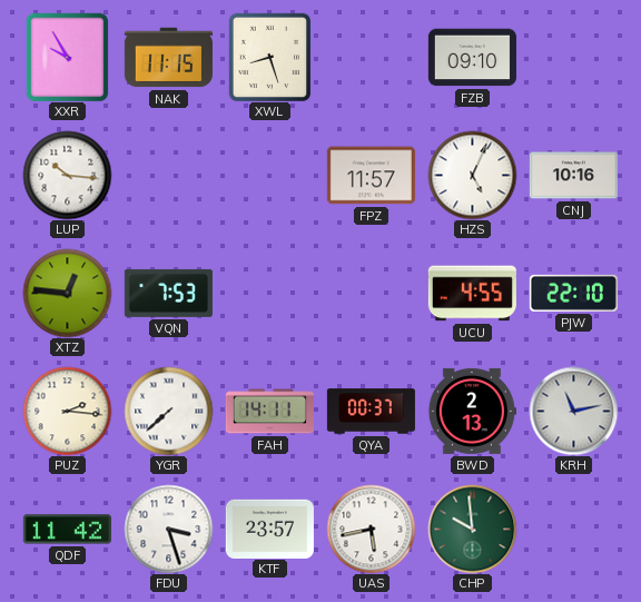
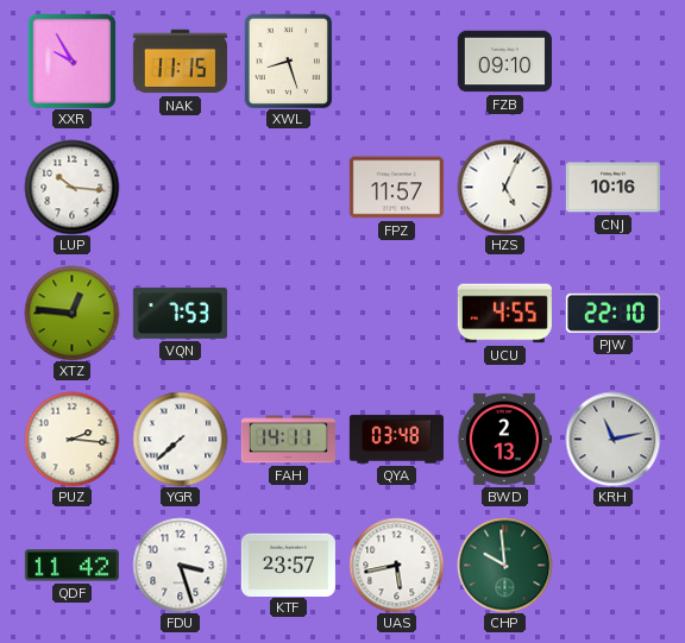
QYA: 00:37 -> 03:48 (396, 440)
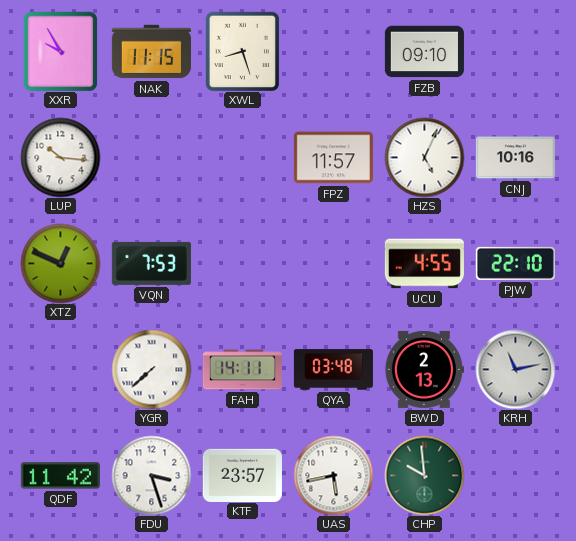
XTZ: 12:46 -> 12:49 (60, 263)
PUZ: 2:16 -> none (71, 439)
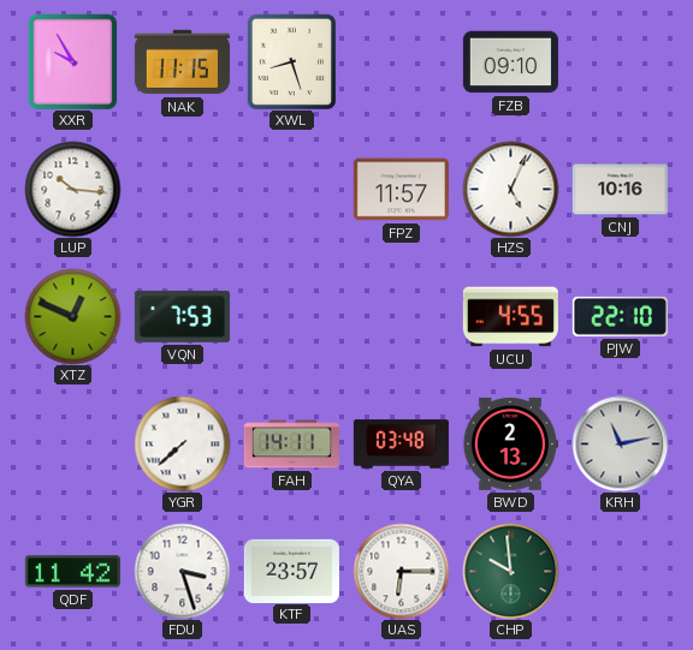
UAS: 5:43 -> 6:15 (401, 571)
